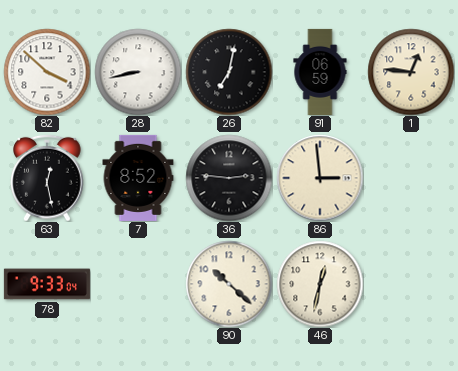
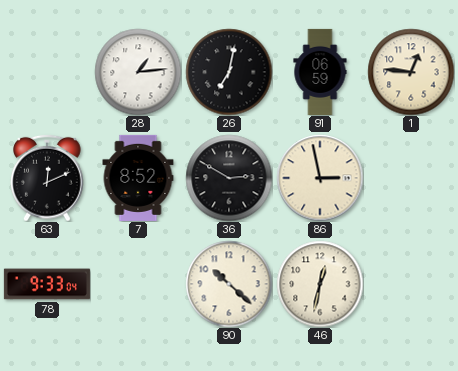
82: 3:52 -> none (47, 72)
28: 8:43 -> 1:14 (138, 72)
63: 12:28 -> 12:11 (47, 178)
36: 2:46 -> 2:50 (229, 178)
86: 2:59 -> 2:58 (320, 178)
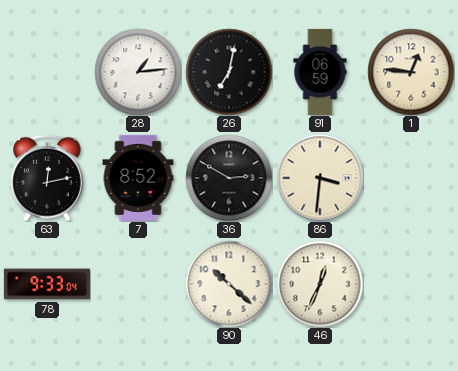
63: 12:11 -> 12:13 (47, 178)
86: 2:58 -> 3:31 (320, 178)
46: 12:32 -> 12:34 (320, 284)
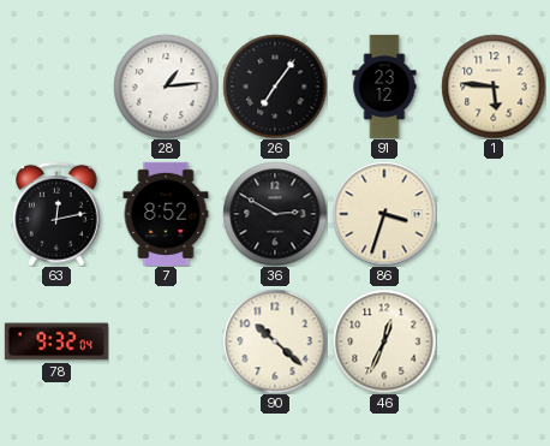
26: 7:02 -> 7:06 (275, 87)
91: 06:59 -> 23:12 (384, 87)
1: 12:46 -> 5:46 (494, 87)
86: 3:31 -> 3:33 (384, 214)
78: 9:33 -> 9:32 (56, 341)
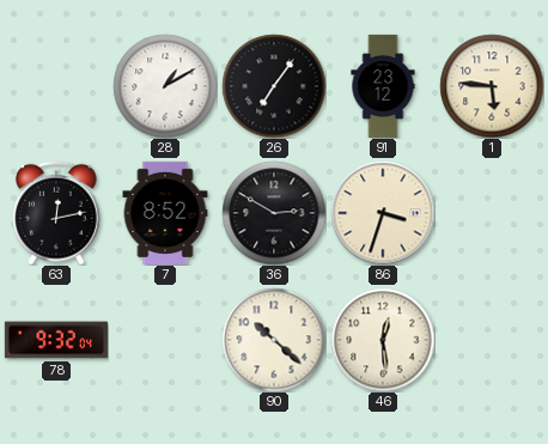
28: 1:14 -> 1:10 (165, 86)
46: 12:34 -> 12:29 (383, 340)
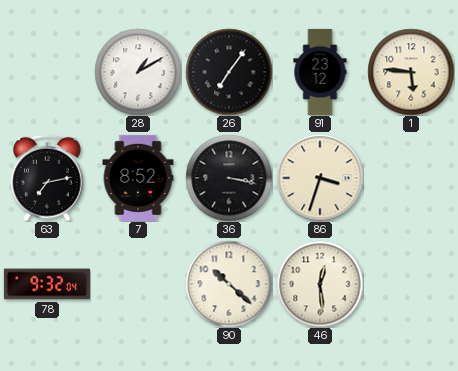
63: 12:13 -> 7:13 (47, 178)
36: 2:50 -> 3:17 (229, 178)
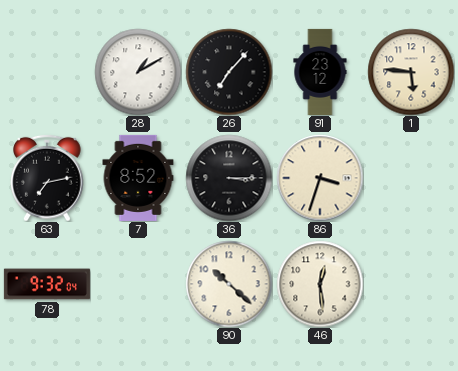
26: 7:06 -> 7:07 (229, 72)
36: 3:17 -> 3:15 (229, 178)
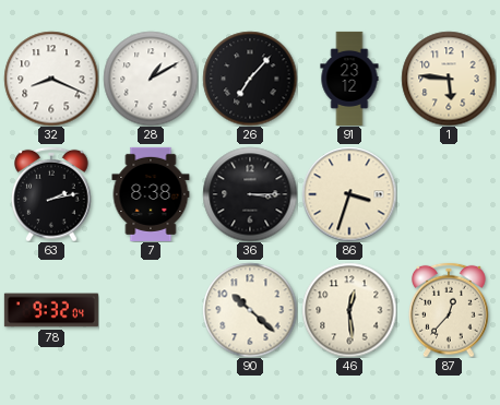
32: none -> 8:19 (51, 79)
63: 7:13 -> 2:13 (51, 194)
7: 8:52 -> 8:38 (151, 194)
87: none -> 12:37 (449, 310)
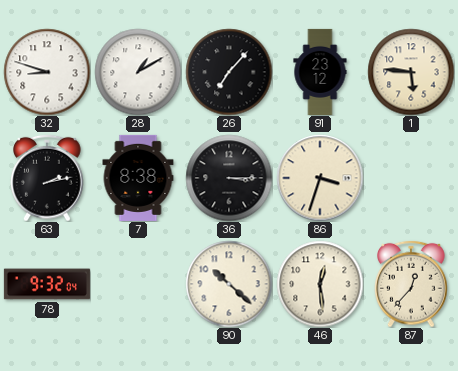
32: 8:19 -> 8:48 (47, 72)
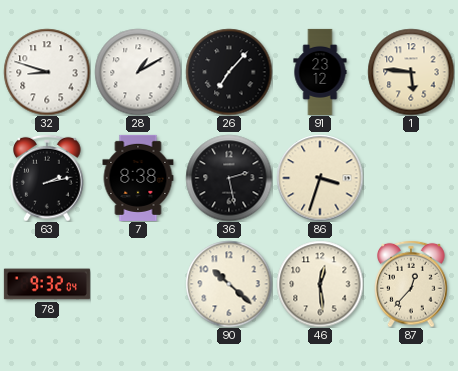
36: 3:15 -> 2:28 (229, 178)
